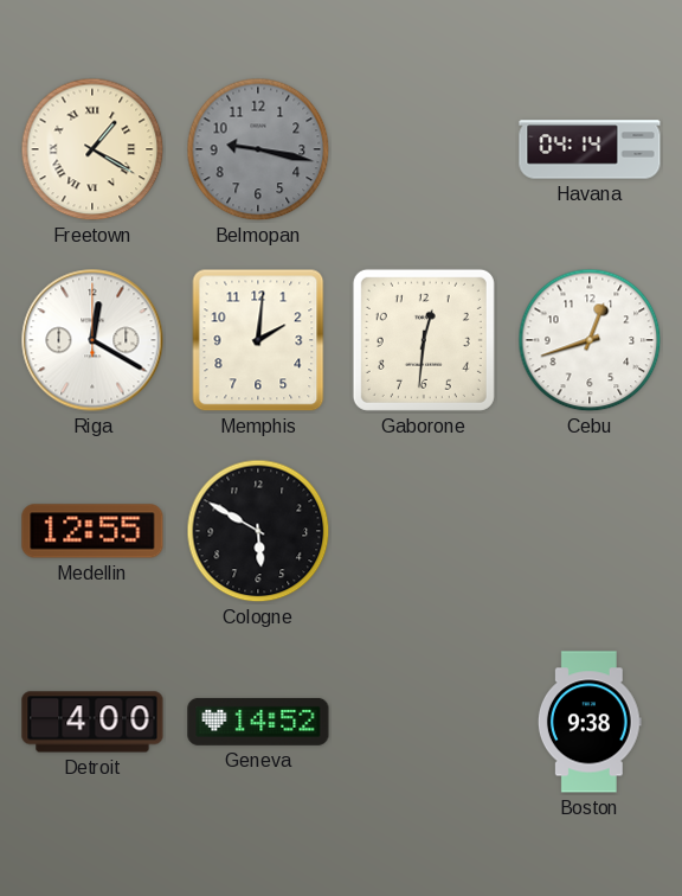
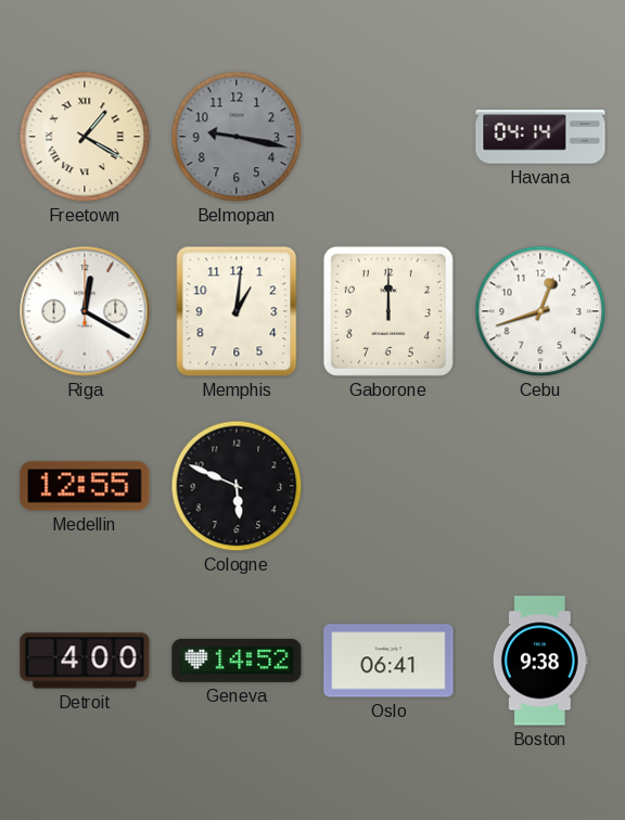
Memphis: 2:01 -> 1:01 (237, 311)
Gaborone: 12:31 -> 12:00 (388, 311)
Cologne: 5:50 -> 5:49 (237, 486)
Oslo: none -> 06:41 (388, 661)
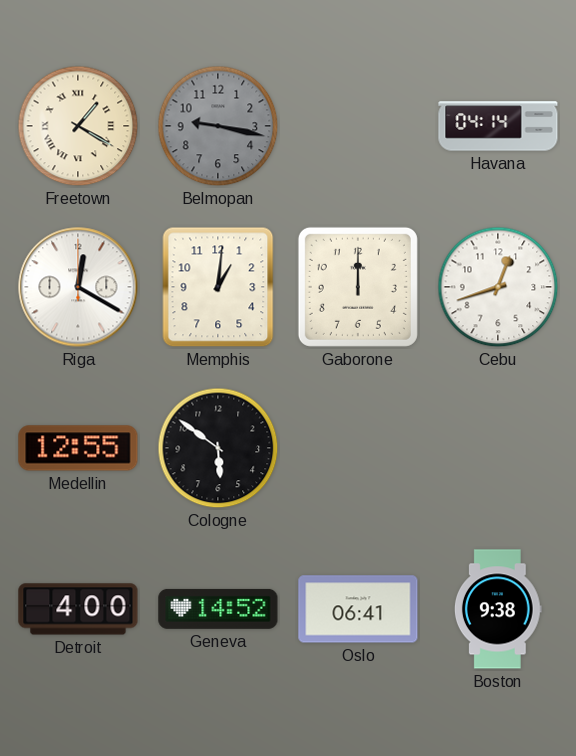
Cologne: 5:49 -> 5:51 (218, 448)
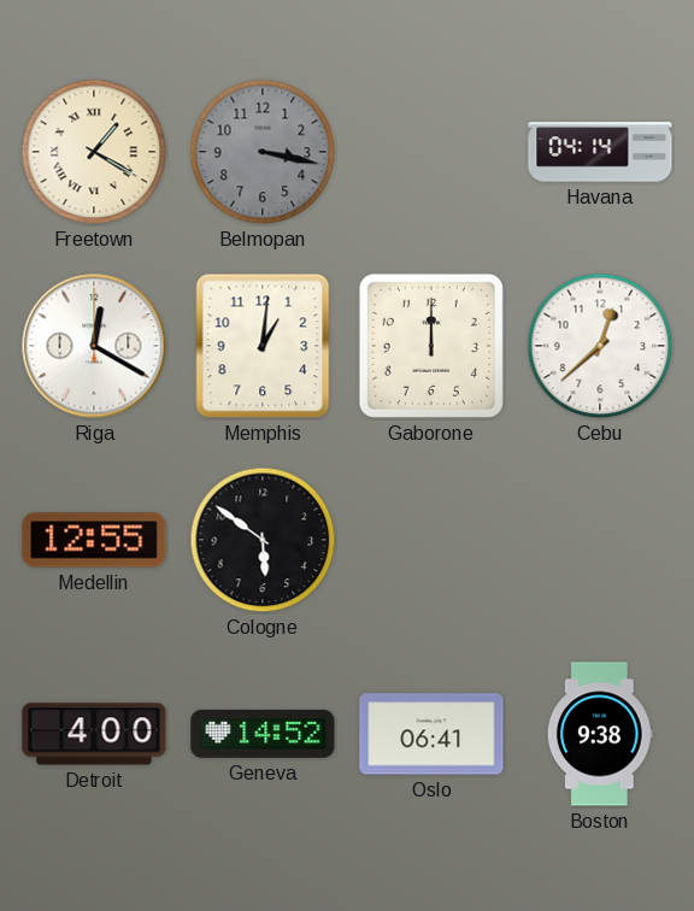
Belmopan: 9:17 -> 3:17 (263, 152)
Cebu: 12:42 -> 12:38 (600, 346)
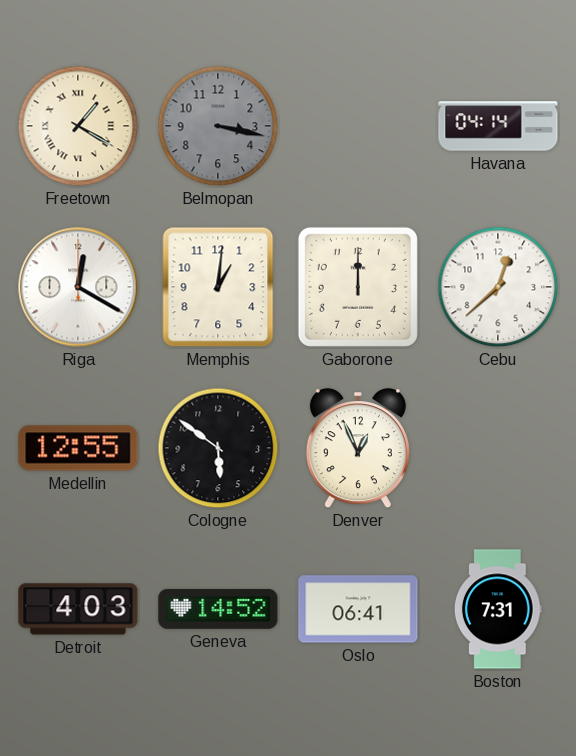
Denver: none -> 12:56 (358, 449)
Detroit: 4:00 -> 4:03 (78, 609)
Boston: 9:38 -> 7:31 (498, 609)
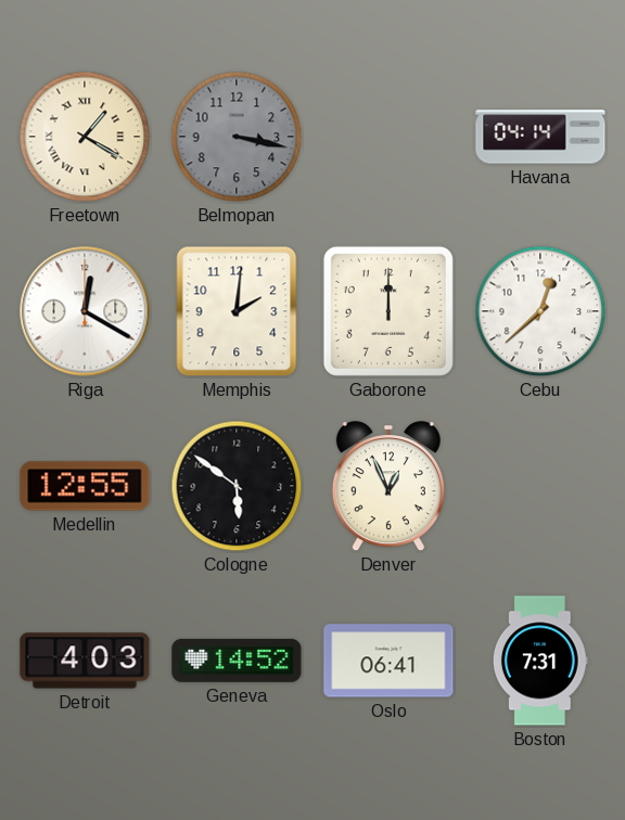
Memphis: 1:01 -> 2:01 (237, 311)
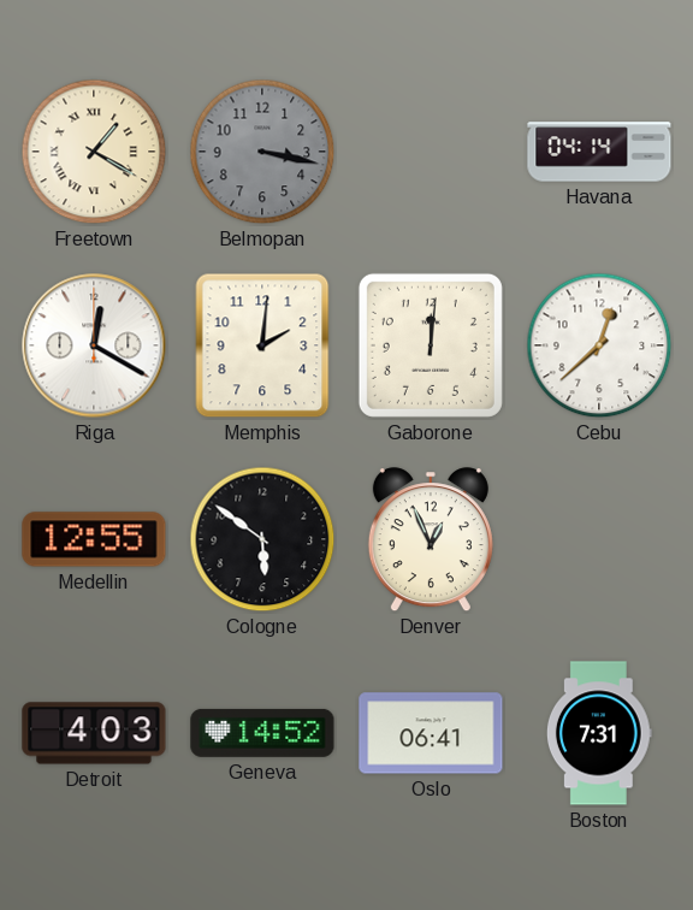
Gaborone: 12:00 -> 12:01 (431, 345)
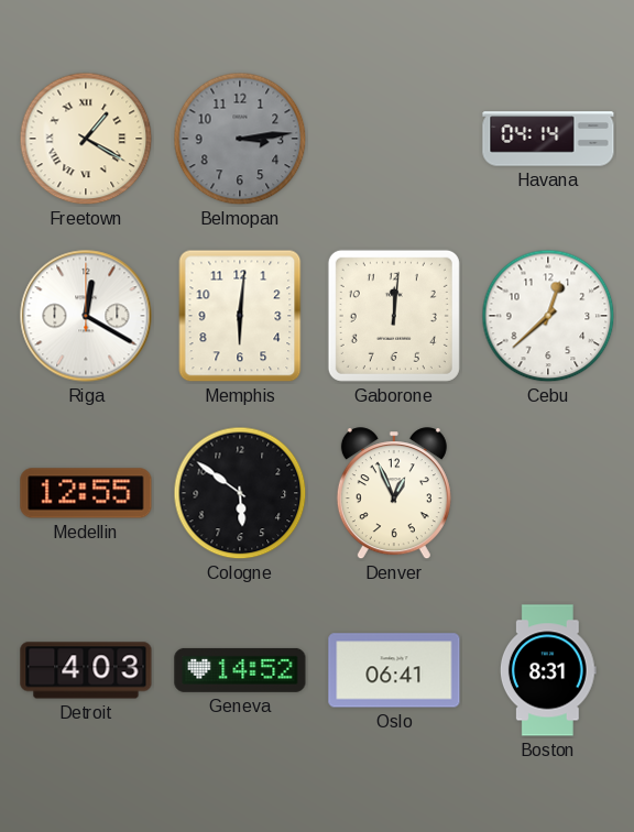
Belmopan: 3:17 -> 3:14 (240, 139)
Memphis: 2:01 -> 6:01 (240, 316)
Boston: 7:31 -> 8:31 (548, 670)
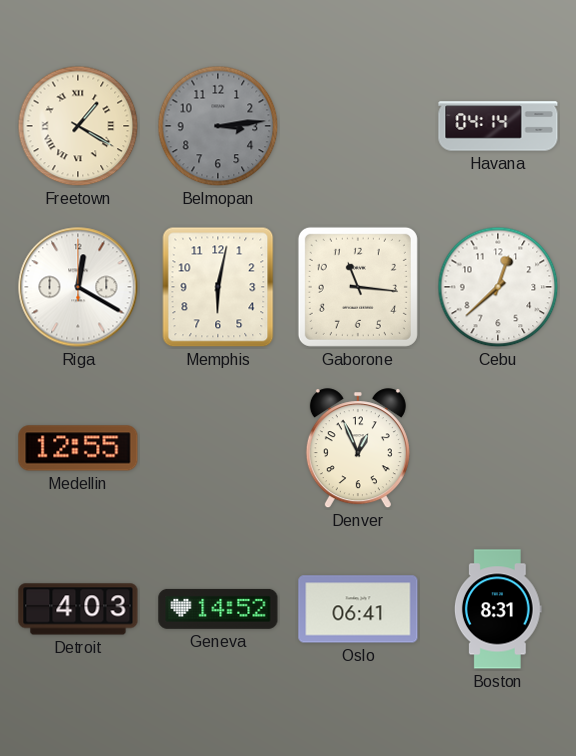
Memphis: 6:01 -> 6:02 (218, 287)
Gaborone: 12:01 -> 11:16 (358, 287)
Cologne: 5:51 -> none (240, 493)
